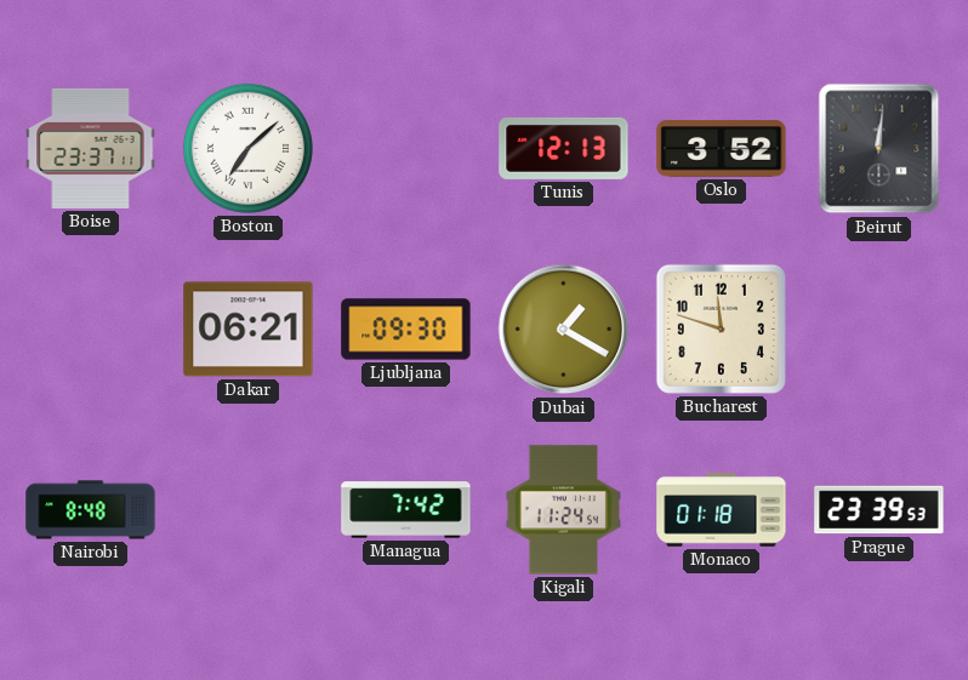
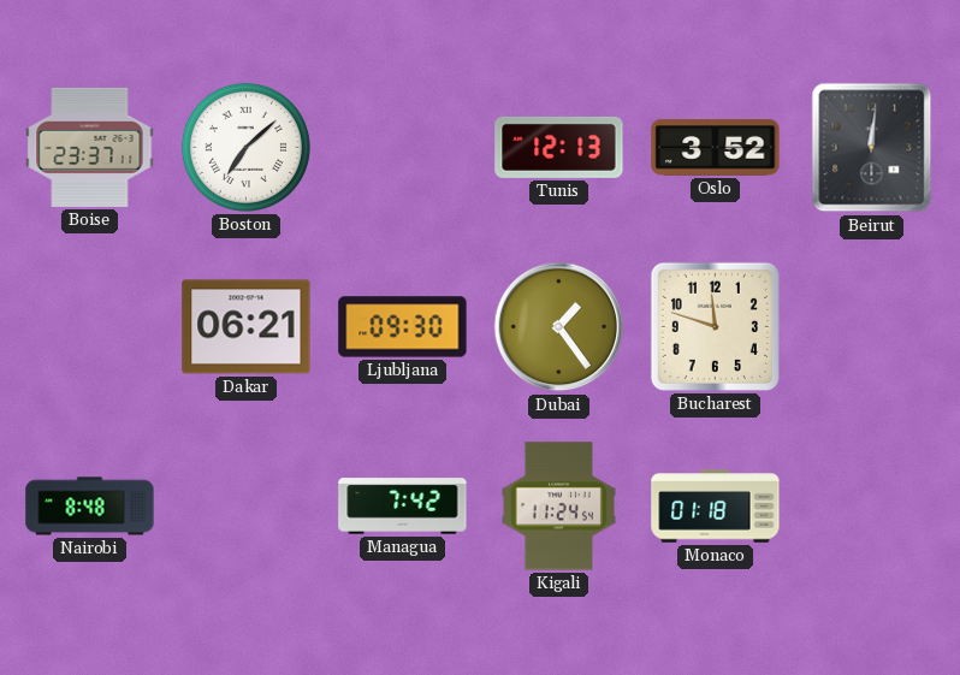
Dubai: 1:20 -> 1:24 (559, 327)
Prague: 23:39 -> none (879, 510)
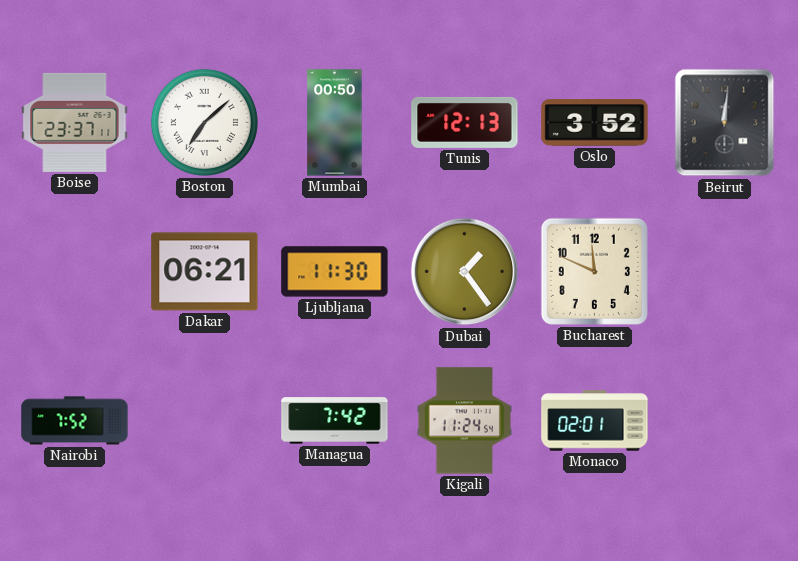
Mumbai: none -> 00:50 (335, 123)
Ljubljana: 09:30 -> 11:30 (335, 272)
Bucharest: 11:48 -> 11:49 (594, 271)
Nairobi: 8:48 -> 7:52 (75, 421)
Monaco: 01:18 -> 02:01 (595, 421)
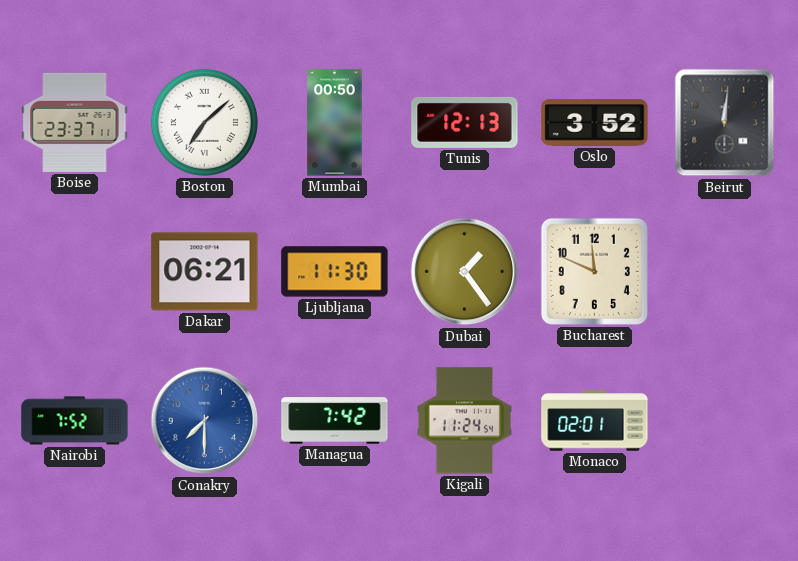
Conakry: none -> 7:30 (205, 421)
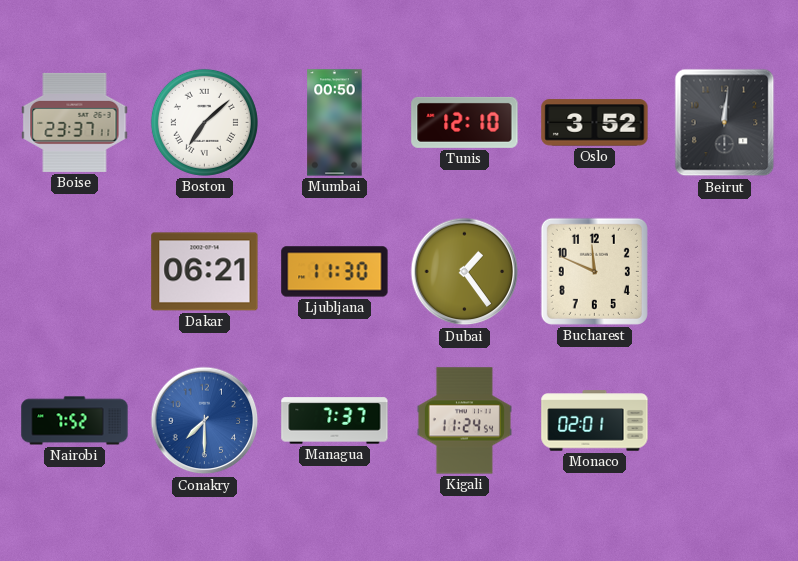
Tunis: 12:13 -> 12:10 (465, 122)
Managua: 7:42 -> 7:37 (335, 421)
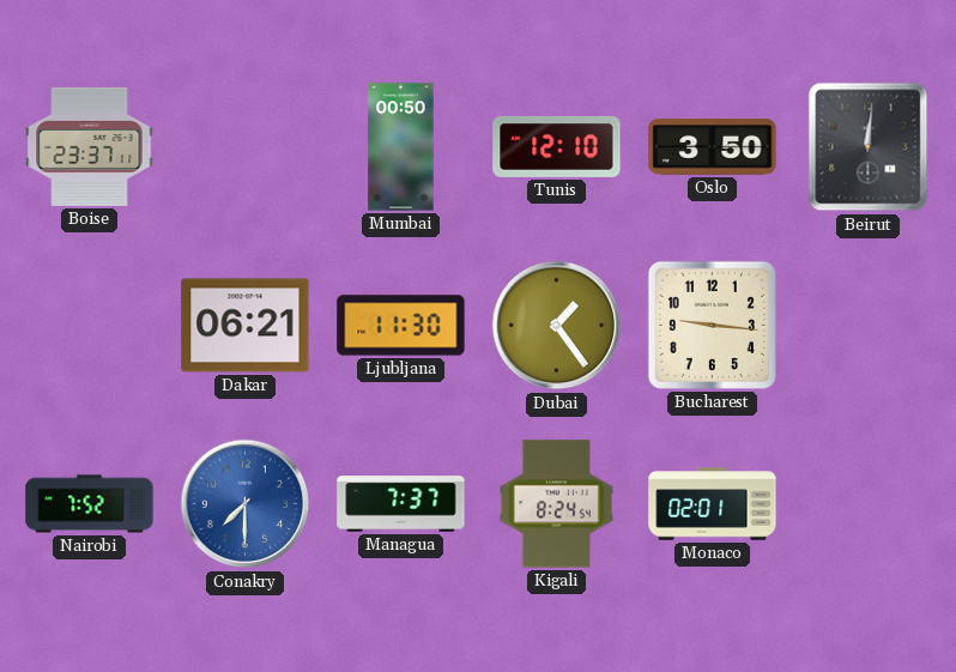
Boston: 7:08 -> none (204, 122)
Oslo: 3:52 -> 3:50 (713, 147)
Bucharest: 11:49 -> 9:16 (712, 325)
Kigali: 11:24 -> 8:24 (556, 504)
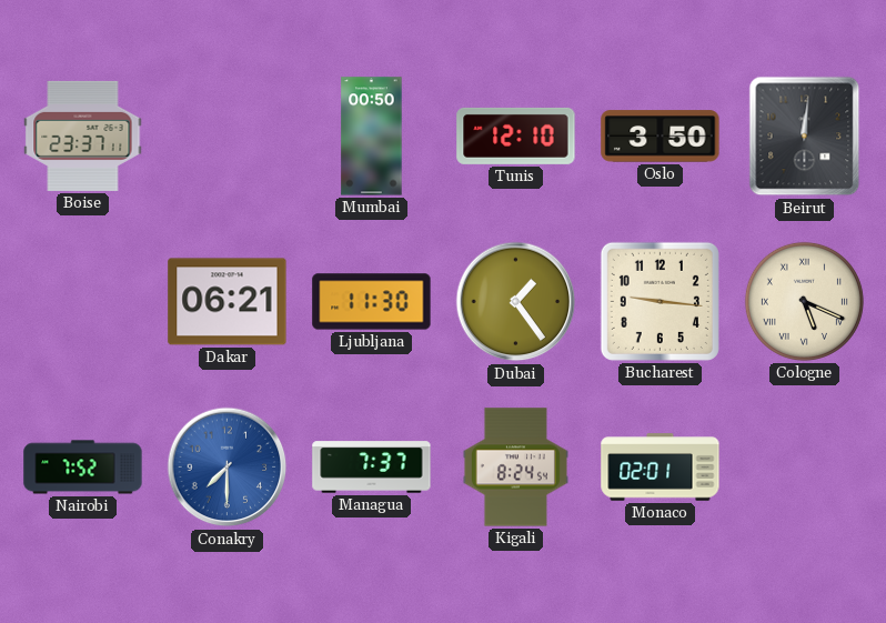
Cologne: none -> 5:19 (804, 301)
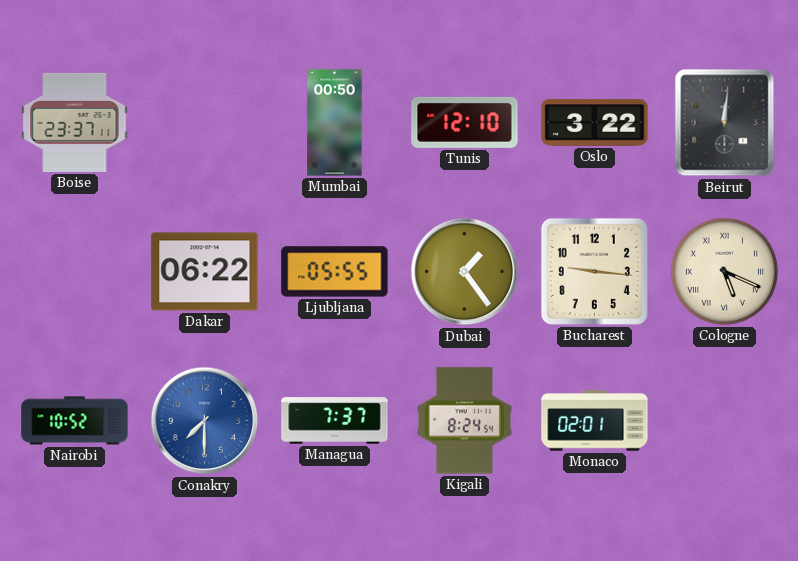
Oslo: 3:50 -> 3:22 (595, 123)
Dakar: 06:21 -> 06:22 (205, 272)
Ljubljana: 11:30 -> 05:55 (335, 272)
Nairobi: 7:52 -> 10:52 (75, 421)
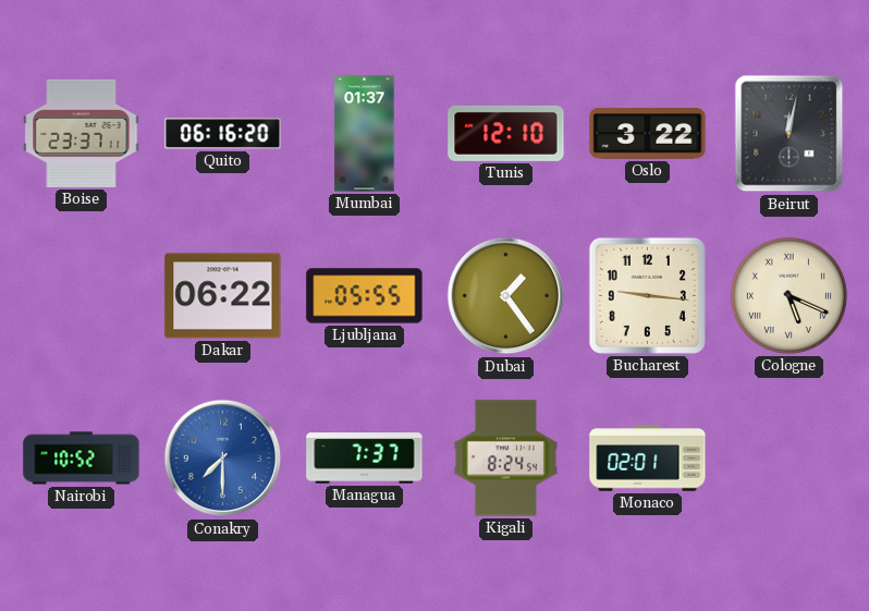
Quito: none -> 06:16 (223, 134)
Mumbai: 00:50 -> 01:37 (365, 134)
Beirut: 12:01 -> 12:02 (790, 134)
